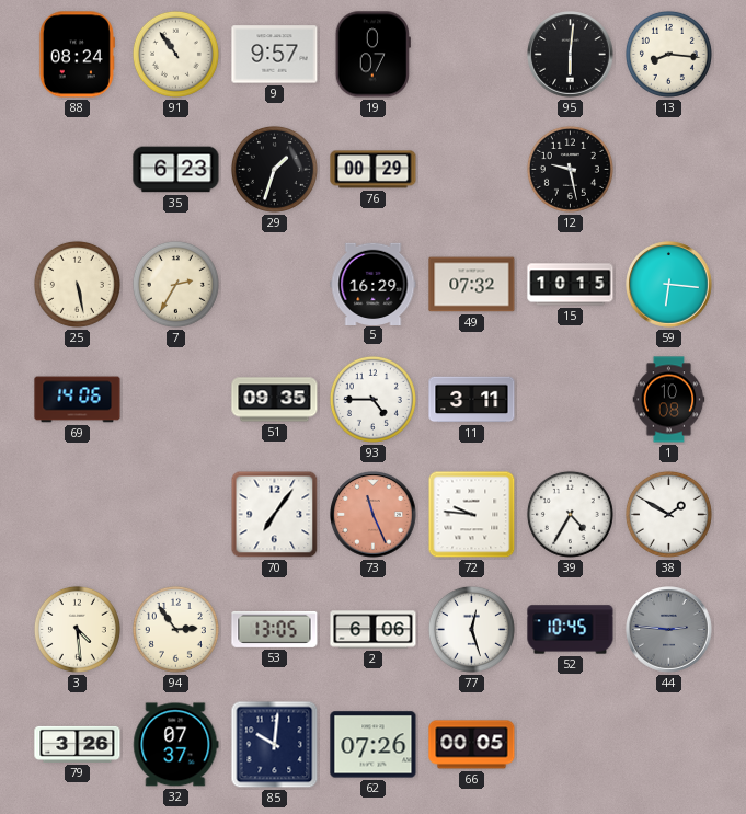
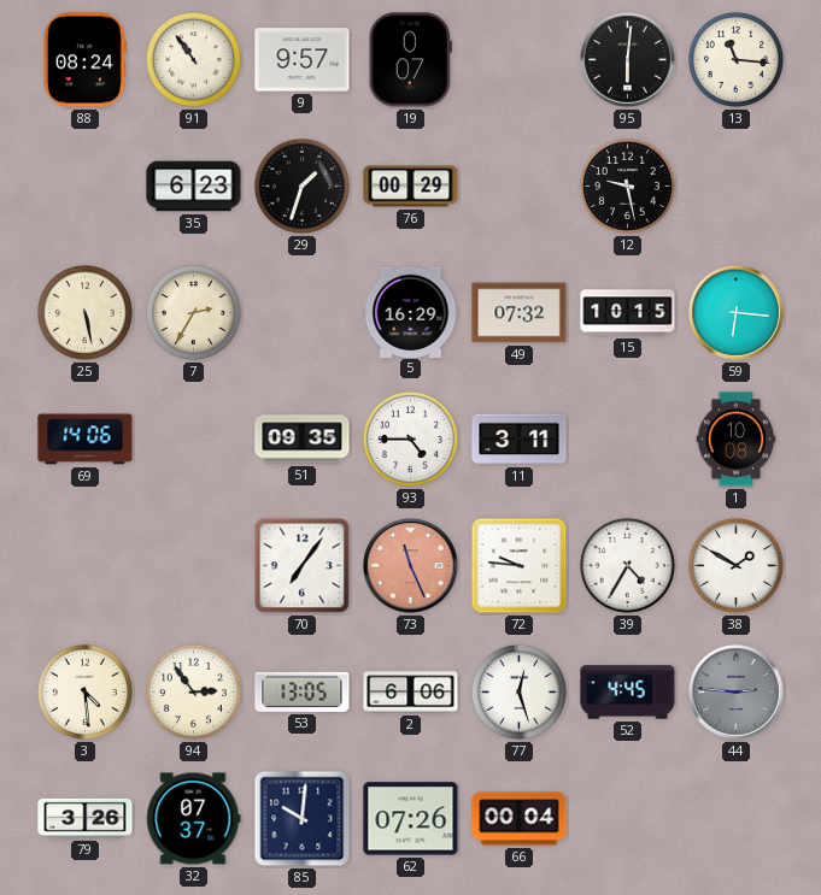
13: 8:16 -> 11:16 (735, 59)
52: 10:45 -> 4:45 (628, 693)
66: 00:05 -> 00:04 (520, 819)
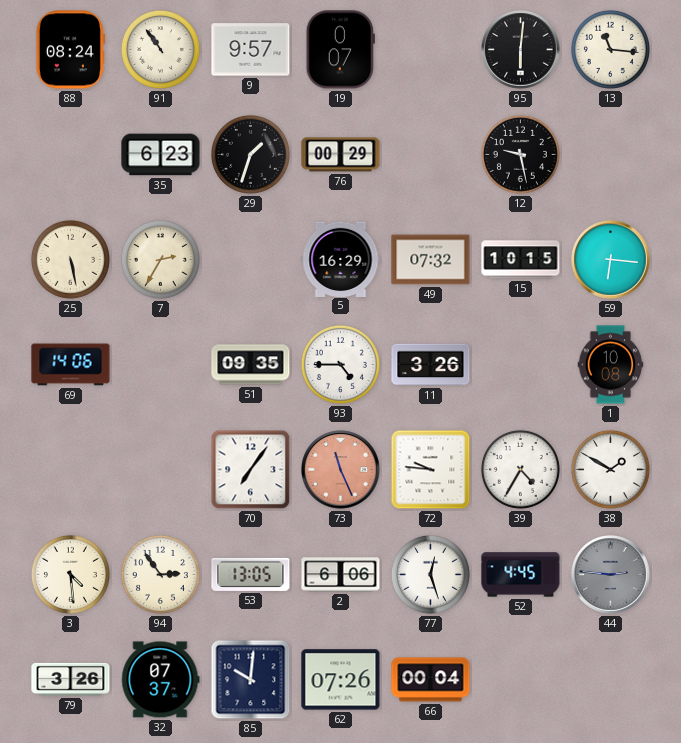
11: 3:11 -> 3:26 (431, 365)
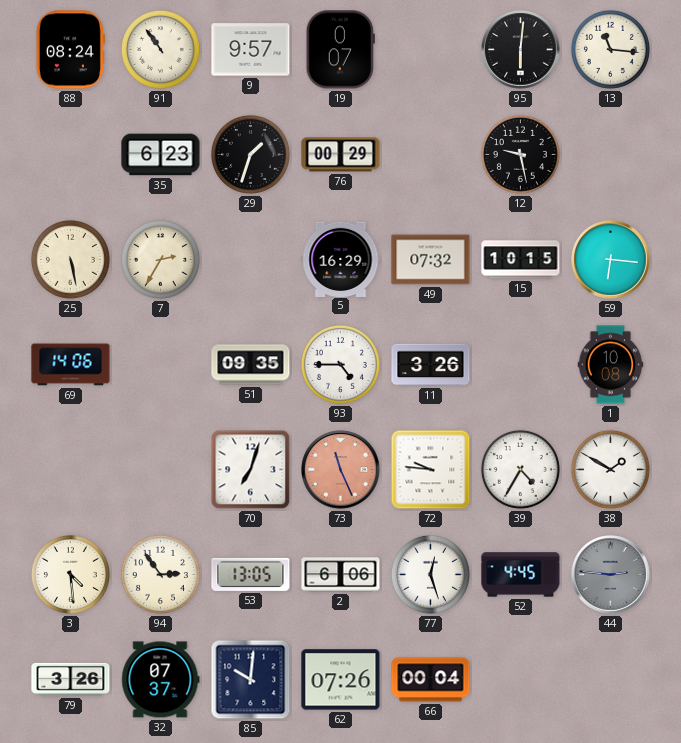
70: 7:06 -> 7:03 (251, 470)
